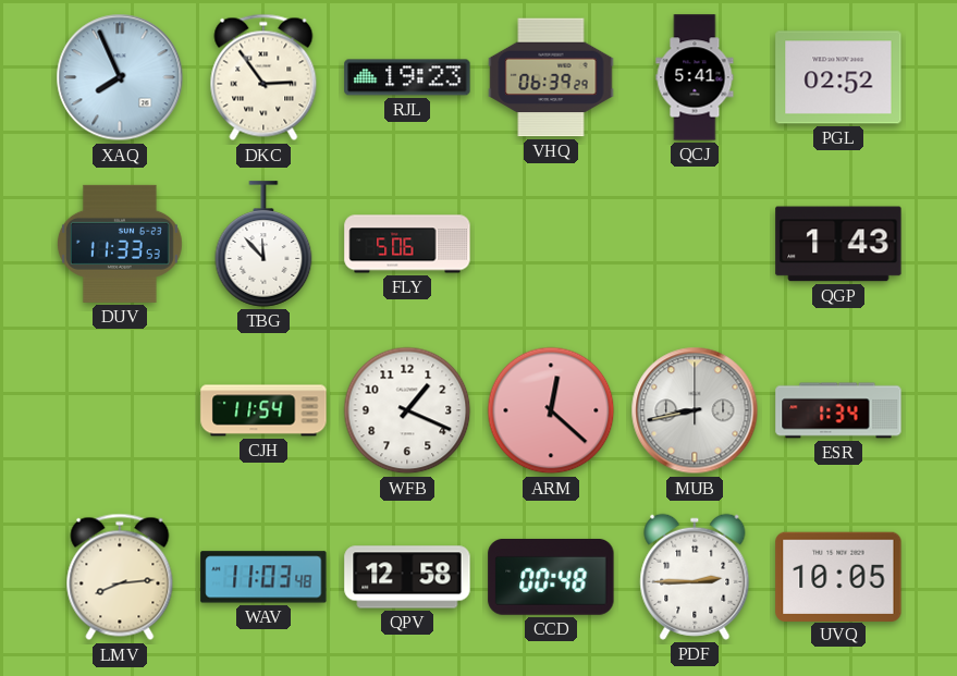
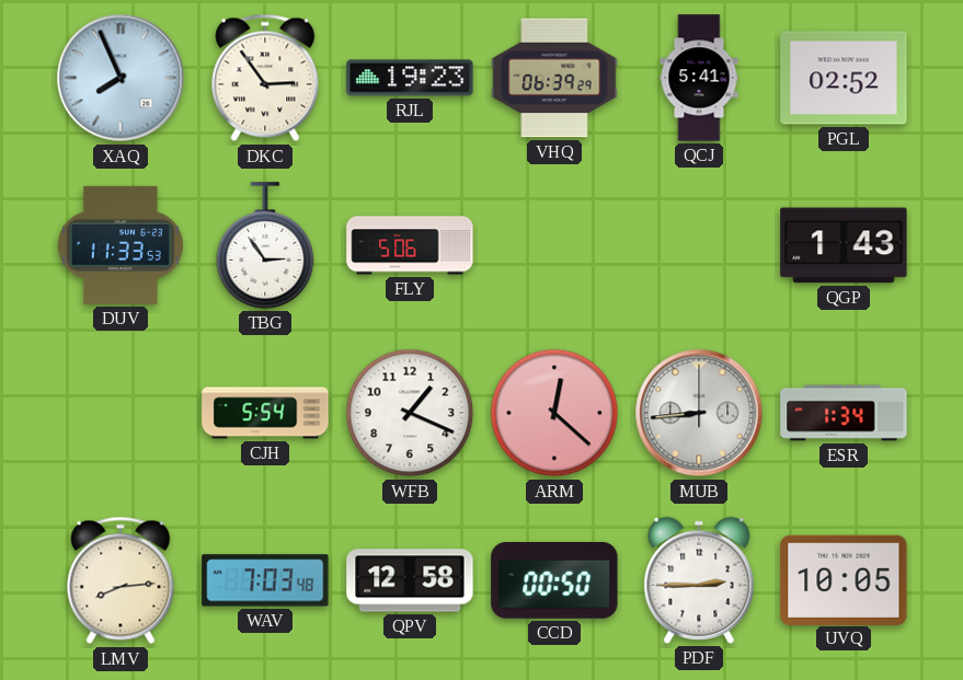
TBG: 11:53 -> 2:54 (265, 245)
CJH: 11:54 -> 5:54 (265, 413)
MUB: 8:43 -> 8:44 (699, 413)
WAV: 11:03 -> 7:03 (265, 580)
CCD: 00:48 -> 00:50 (554, 580)
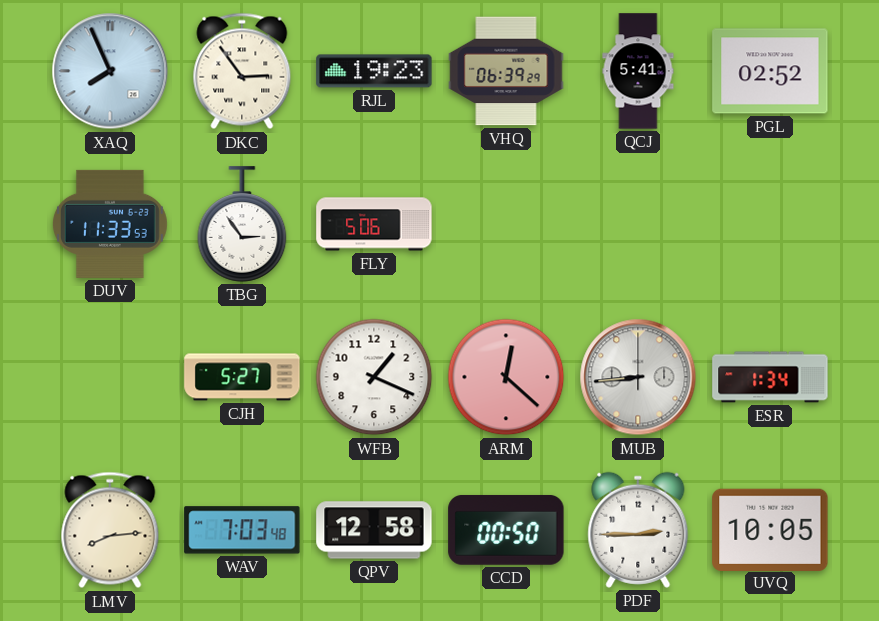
QGP: 1:43 -> none (844, 245)
CJH: 5:54 -> 5:27 (242, 377)
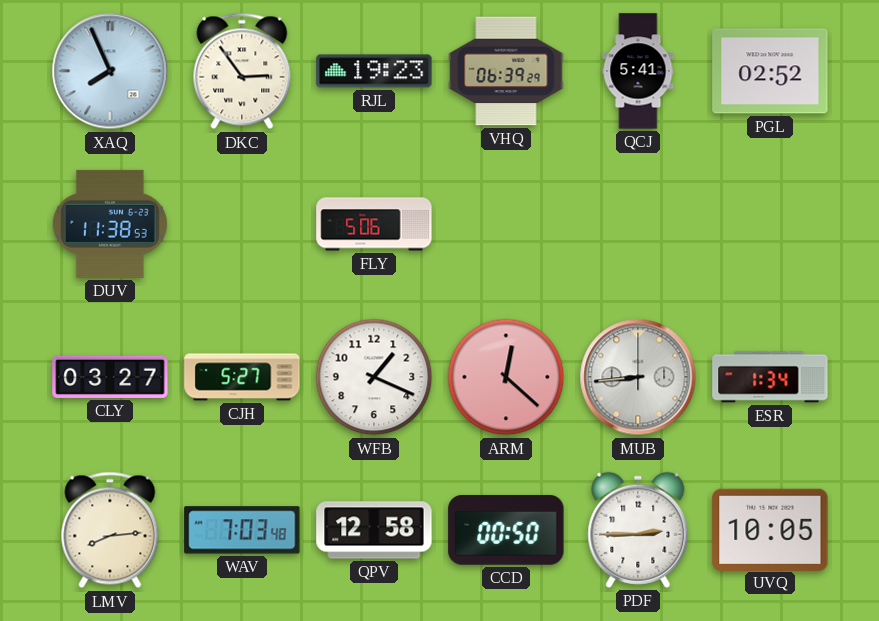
DUV: 11:33 -> 11:38 (110, 224)
TBG: 2:54 -> none (242, 224)
CLY: none -> 03:27 (110, 377)
